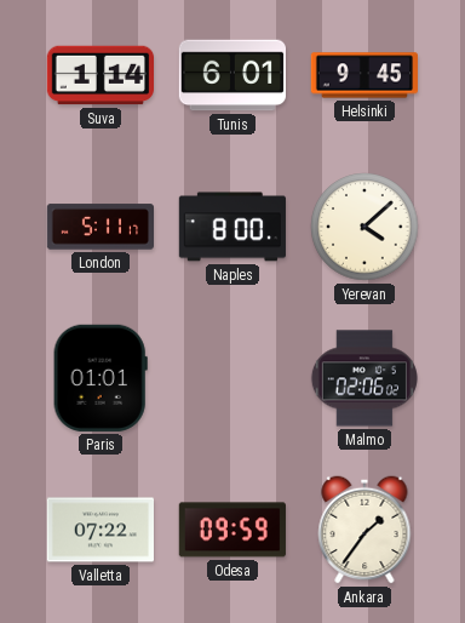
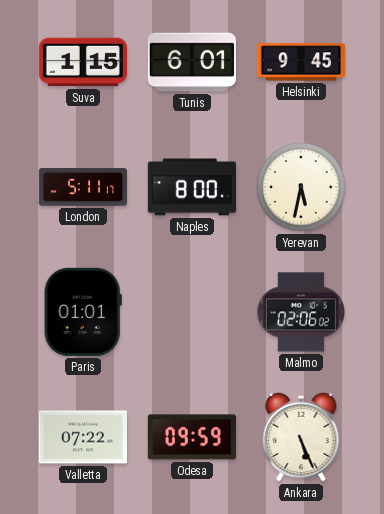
Suva: 1:14 -> 1:15 (82, 62)
Yerevan: 4:08 -> 5:32 (301, 187)
Ankara: 1:36 -> 5:26 (301, 437)
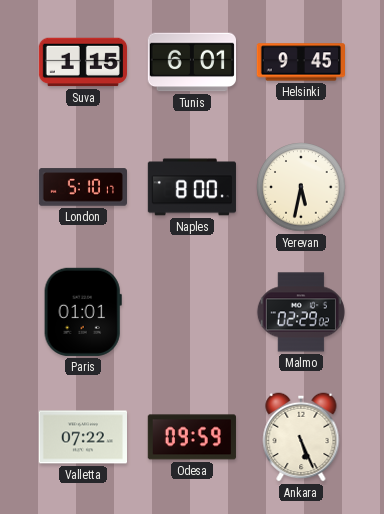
London: 5:11 -> 5:10 (82, 187)
Malmo: 02:06 -> 02:29 (301, 312)
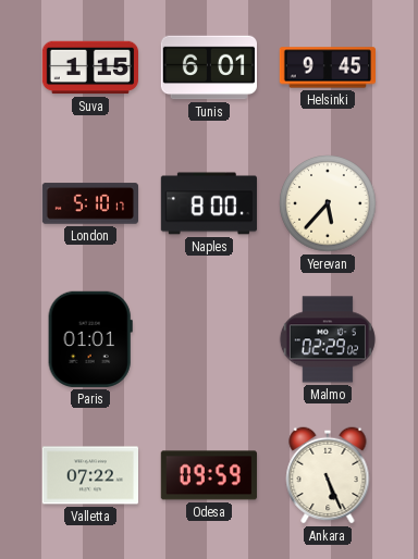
Yerevan: 5:32 -> 5:37 (328, 203)
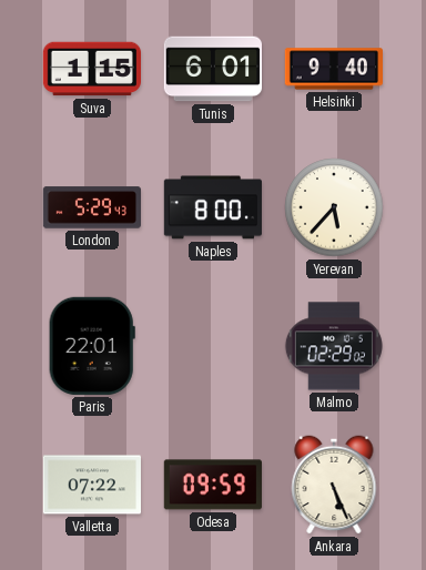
Helsinki: 9:45 -> 9:40 (333, 69)
London: 5:10 -> 5:29 (91, 207)
Paris: 01:01 -> 22:01 (92, 346)
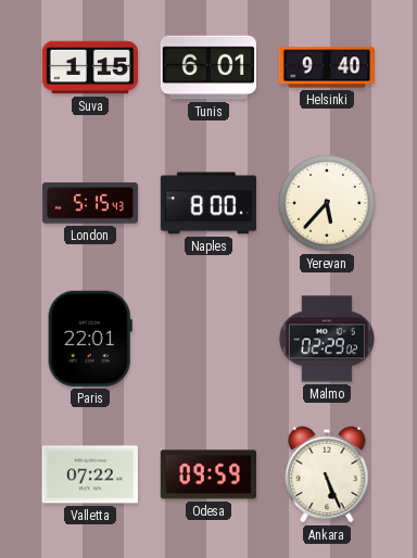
London: 5:29 -> 5:15 (89, 203)
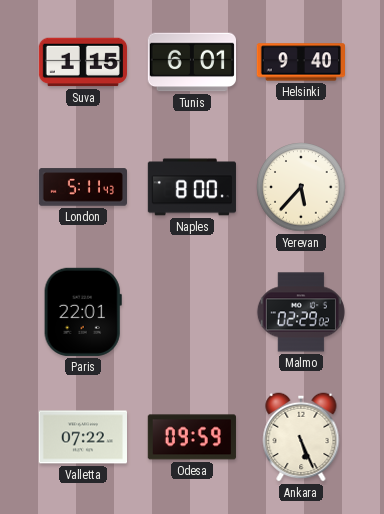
London: 5:15 -> 5:11 (82, 187)
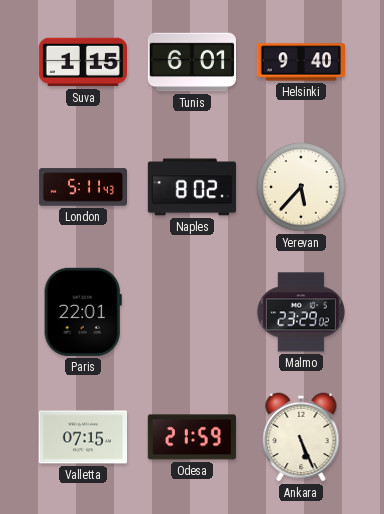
Naples: 8:00 -> 8:02 (191, 187)
Malmo: 02:29 -> 23:29 (301, 312)
Valletta: 07:22 -> 07:15 (82, 437)
Odesa: 09:59 -> 21:59 (192, 437)
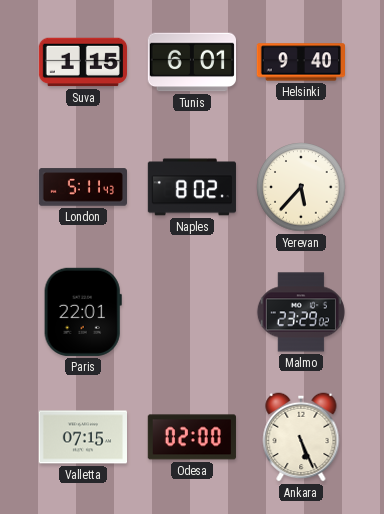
Odesa: 21:59 -> 02:00 (192, 437)
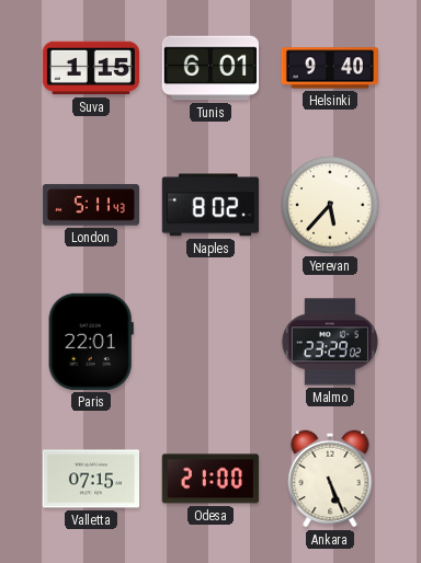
Odesa: 02:00 -> 21:00 (210, 479)
